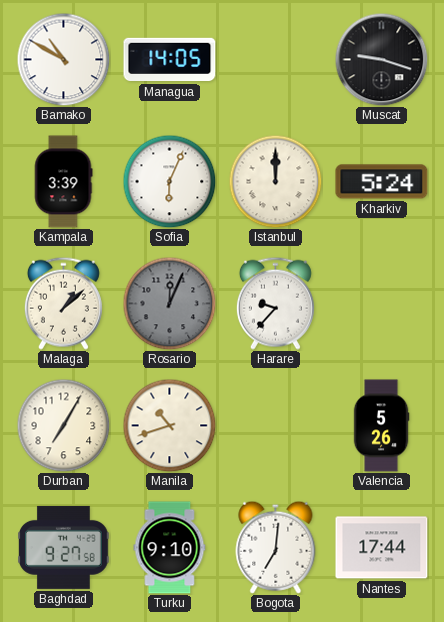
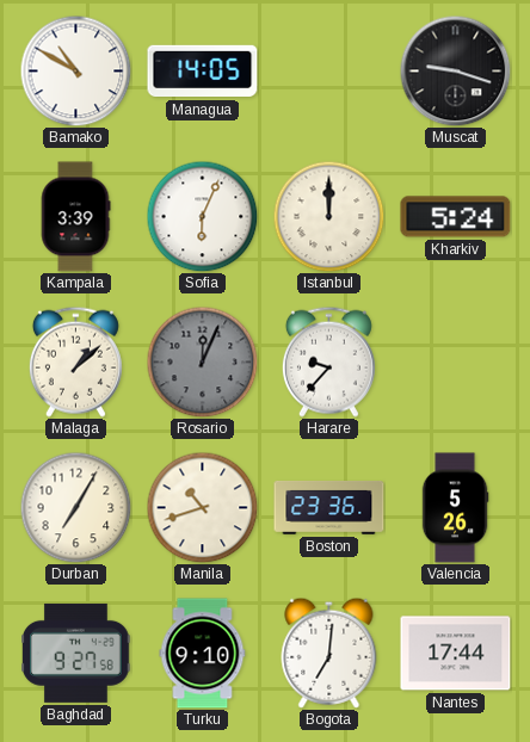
Boston: none -> 23:36 (329, 507)
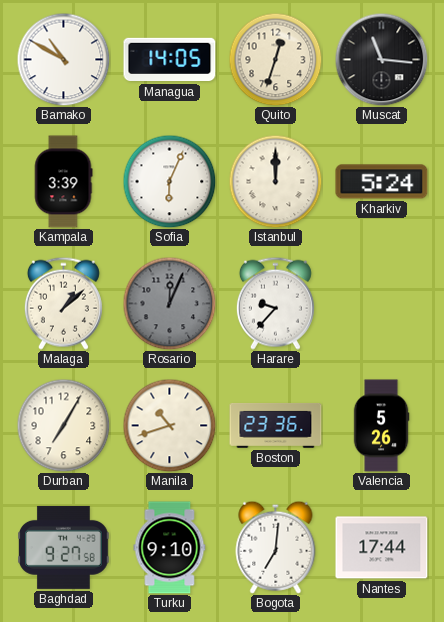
Quito: none -> 12:33 (275, 59)
Muscat: 9:18 -> 11:16 (381, 59)
